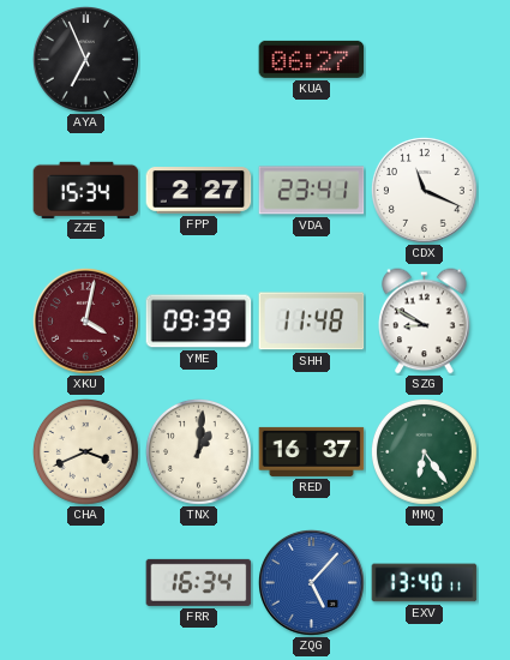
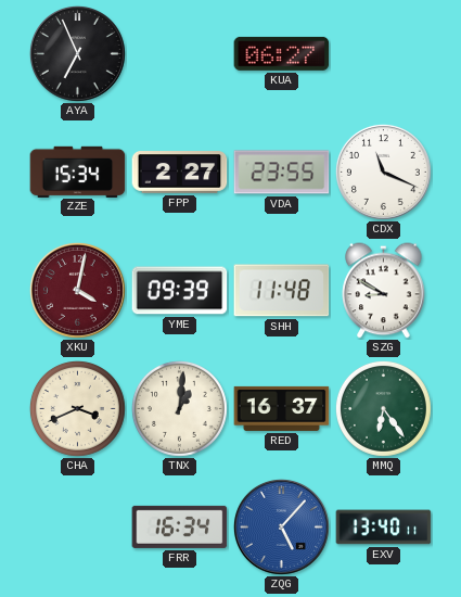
VDA: 23:41 -> 23:55 (282, 173)
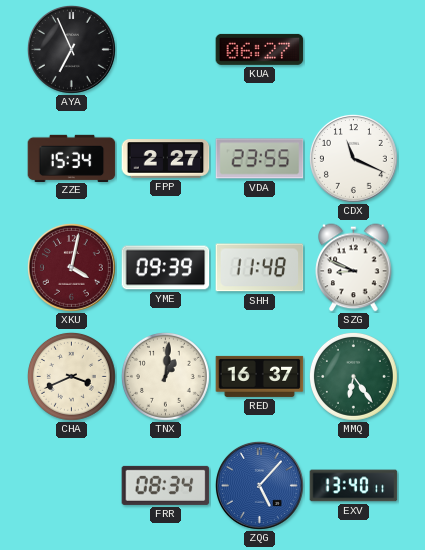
SZG: 8:50 -> 8:49 (354, 268)
FRR: 16:34 -> 08:34 (166, 485)
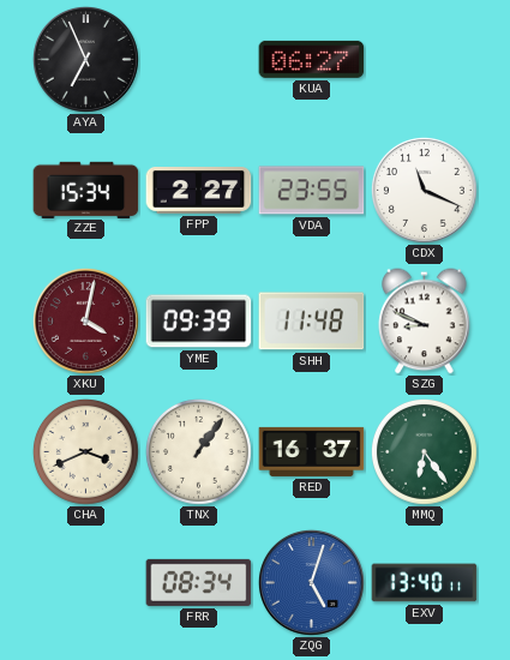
TNX: 1:01 -> 1:06 (198, 451)
ZQG: 5:07 -> 5:03 (311, 582)
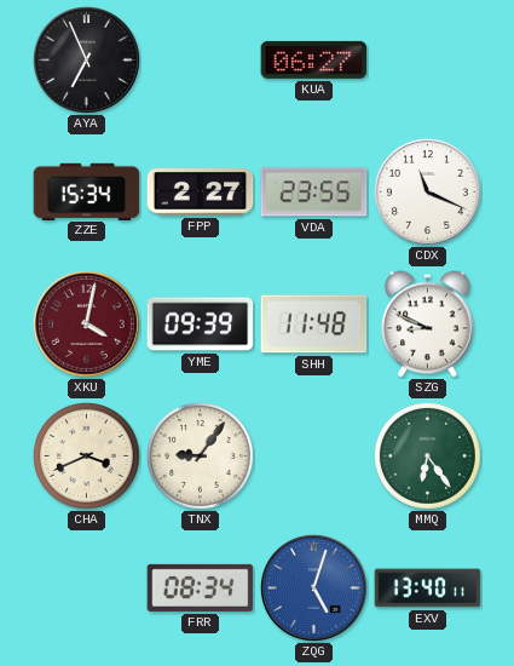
TNX: 1:06 -> 9:06 (200, 455)
RED: 16:37 -> none (312, 451)
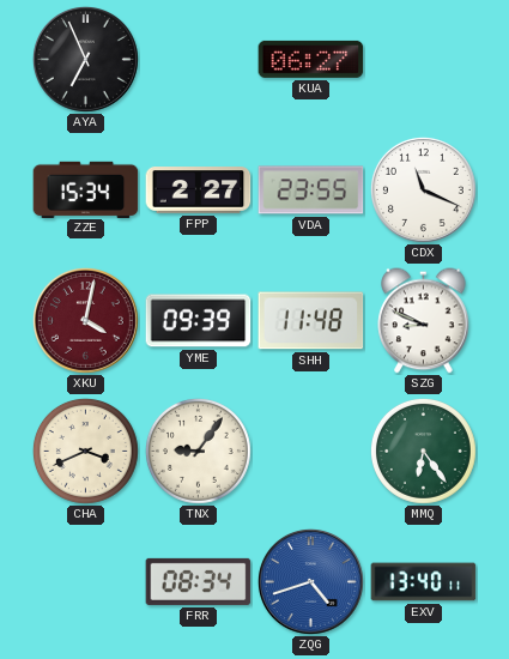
ZQG: 5:03 -> 4:42 (310, 581)
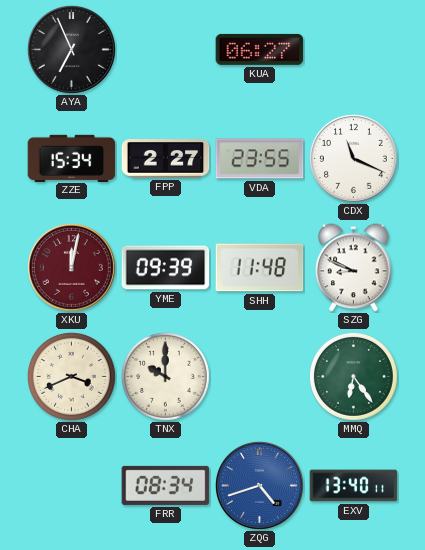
XKU: 4:02 -> 12:02 (71, 267)
TNX: 9:06 -> 10:00 (165, 376)
